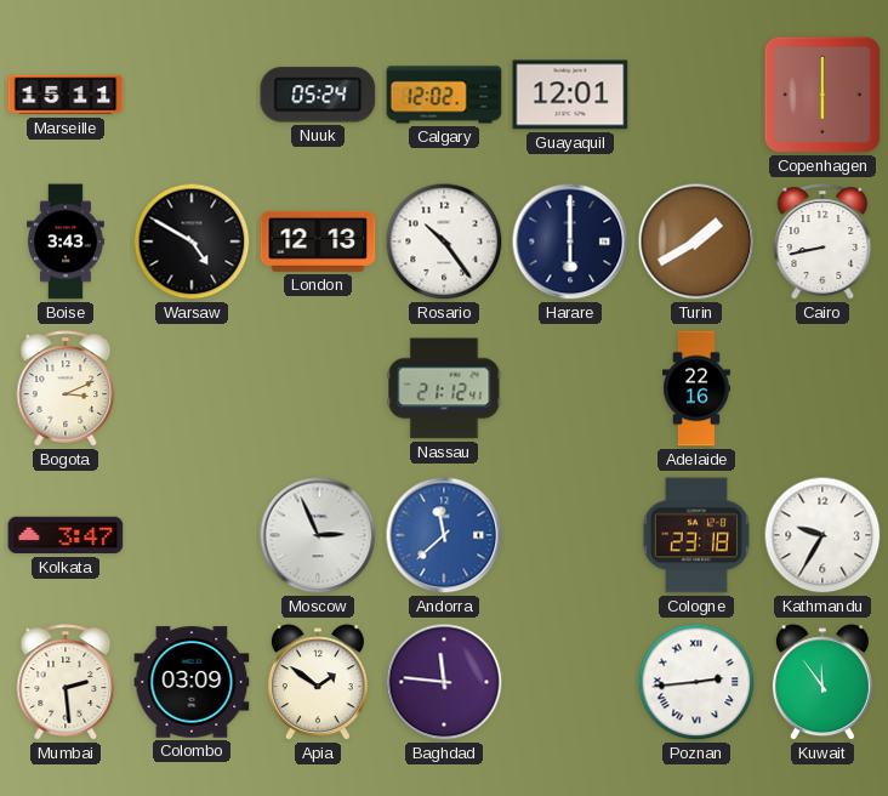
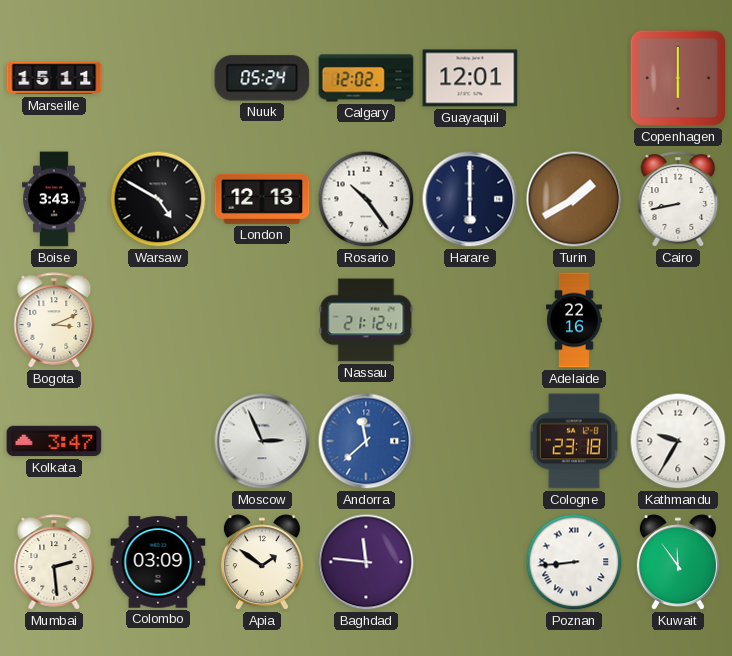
Poznan: 2:44 -> 8:44 (574, 562)
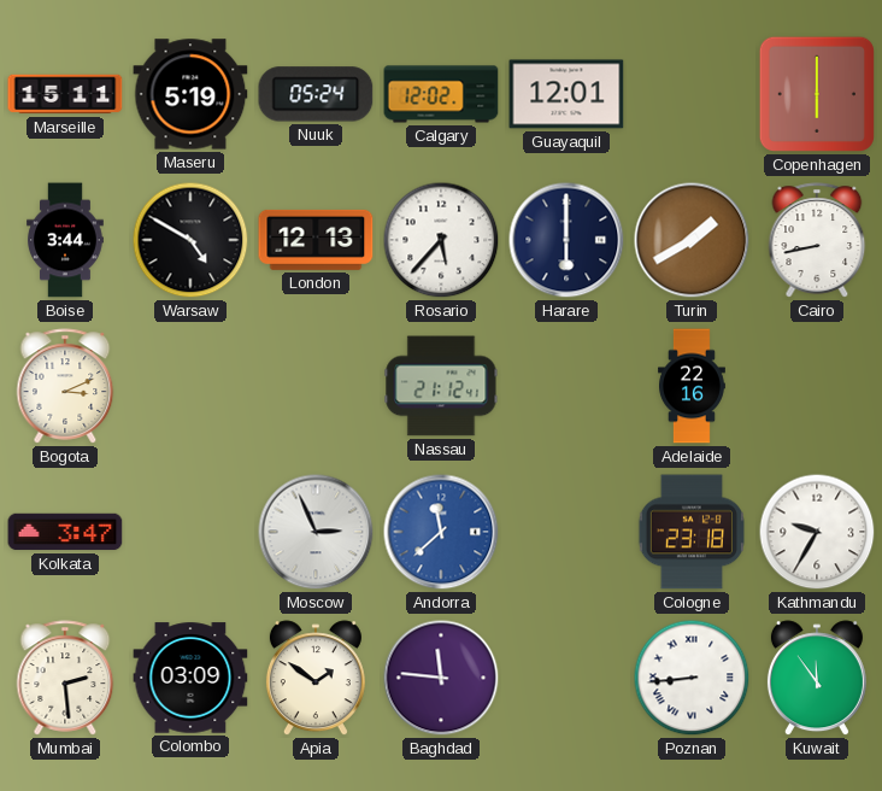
Maseru: none -> 5:19 (190, 94)
Boise: 3:43 -> 3:44 (65, 240)
Rosario: 10:24 -> 5:37 (441, 240)
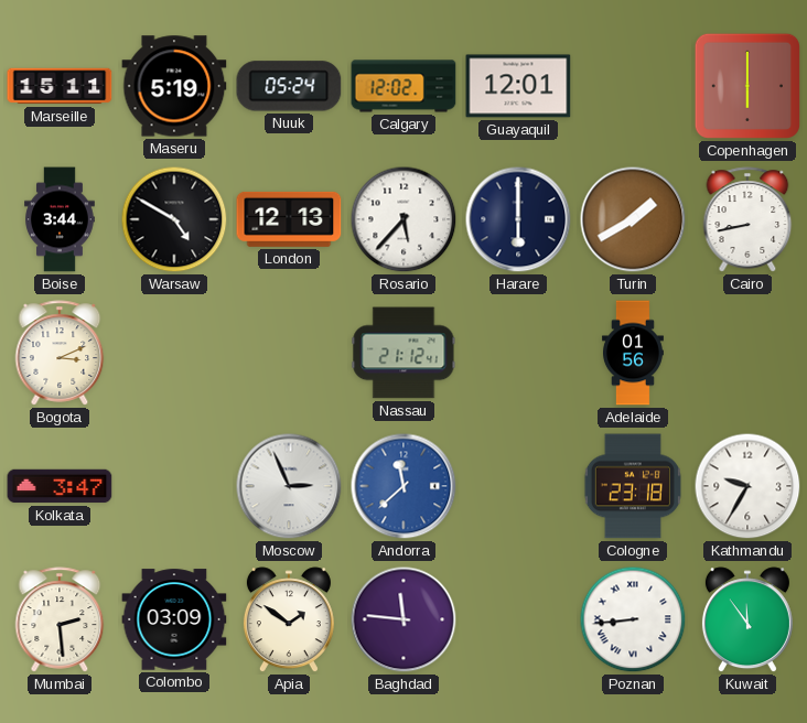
Adelaide: 22:16 -> 01:56 (634, 353)
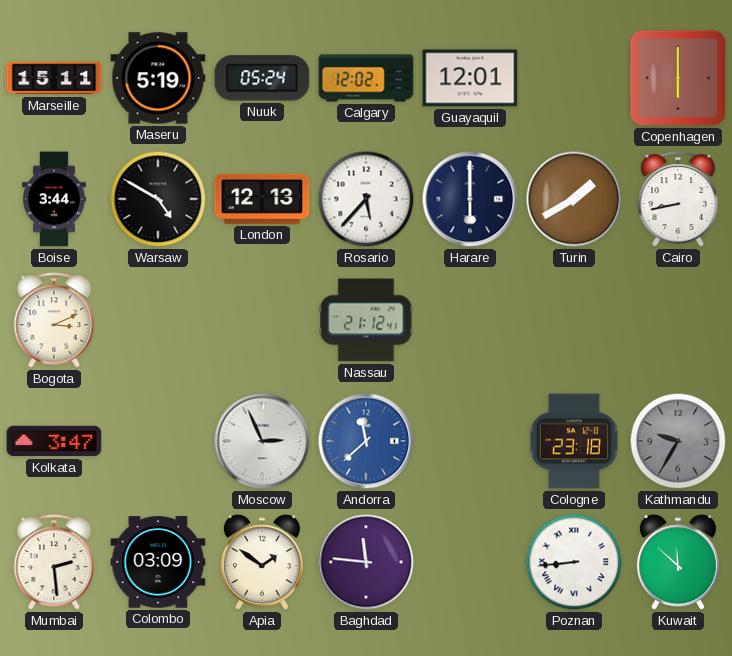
Adelaide: 01:56 -> none (634, 353)
Kathmandu dial: white -> grey (678, 441)
Kuwait: 11:54 -> 11:52 (678, 563)
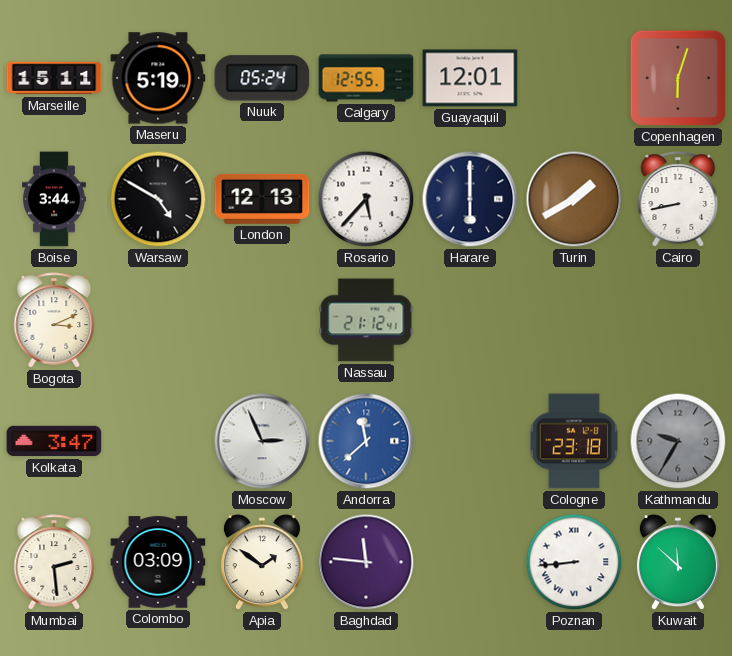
Calgary: 12:02 -> 12:55 (366, 78)
Copenhagen: 6:00 -> 6:03 (678, 78)
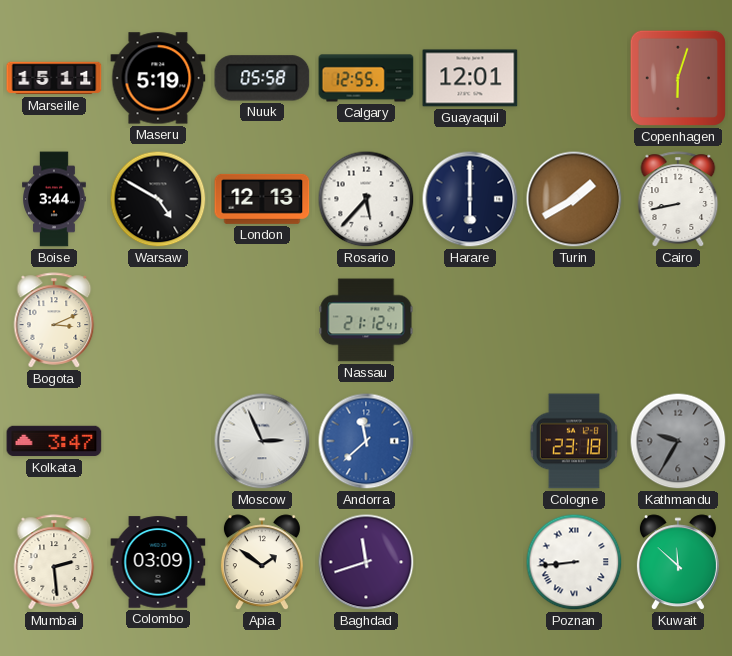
Nuuk: 05:24 -> 05:58 (262, 78)
Baghdad: 11:46 -> 11:42 (366, 562)
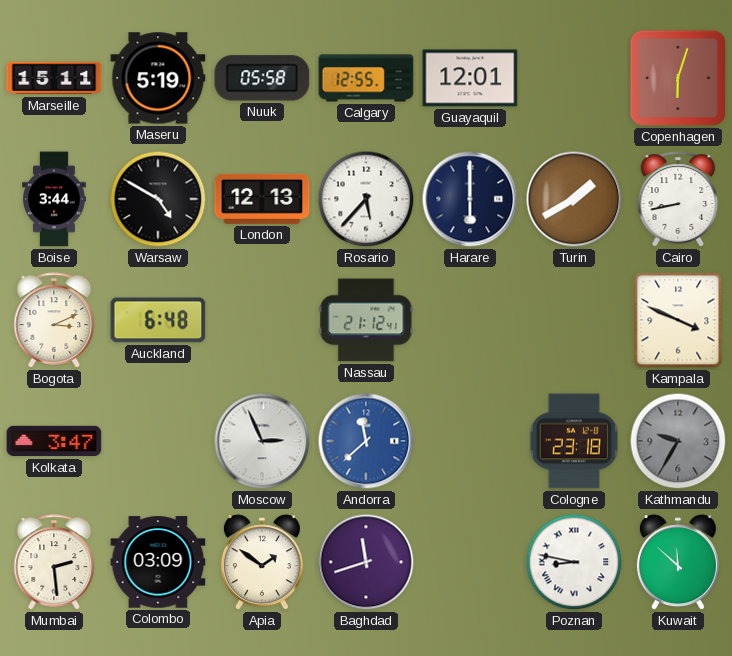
Auckland: none -> 6:48 (158, 320)
Kampala: none -> 3:49 (678, 320)
Poznan: 8:44 -> 8:47 (574, 562)
